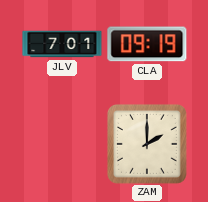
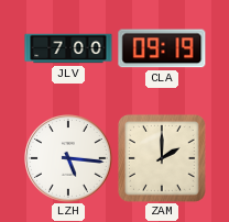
JLV: 7:01 -> 7:00 (68, 48)
LZH: none -> 5:16 (68, 158)
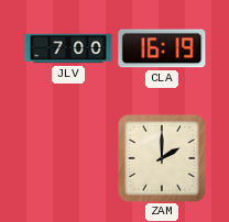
CLA: 09:19 -> 16:19 (162, 48)
LZH: 5:16 -> none (68, 158)
